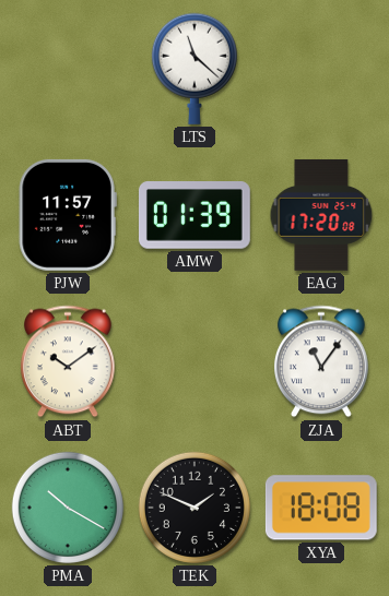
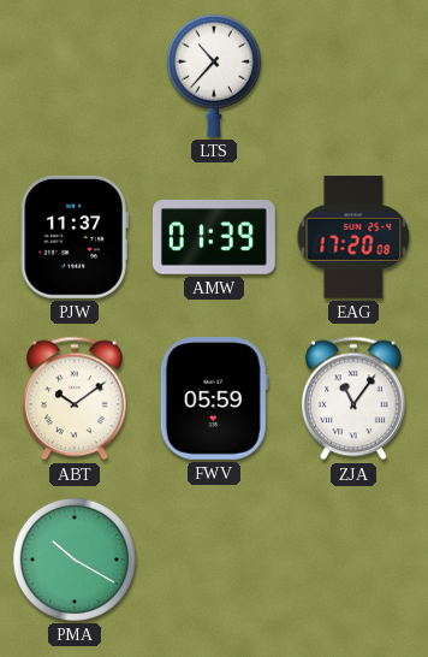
LTS: 11:22 -> 10:37 (214, 76)
PJW: 11:57 -> 11:37 (75, 237)
FWV: none -> 05:59 (214, 398)
TEK: 1:49 -> none (194, 508)
XYA: 18:08 -> none (321, 508)
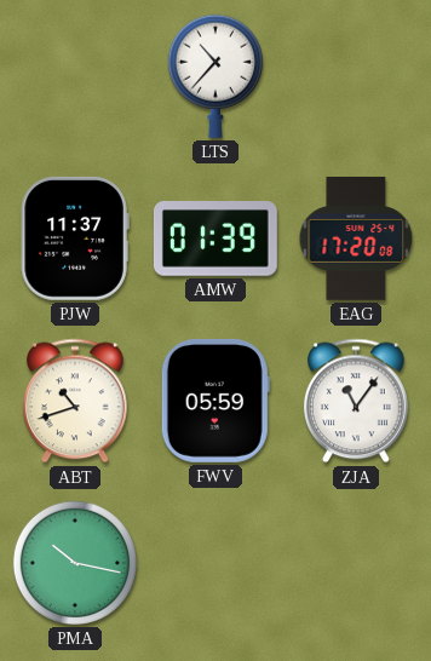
ABT: 10:09 -> 10:42 (75, 401)
PMA: 10:20 -> 10:17 (75, 563)
